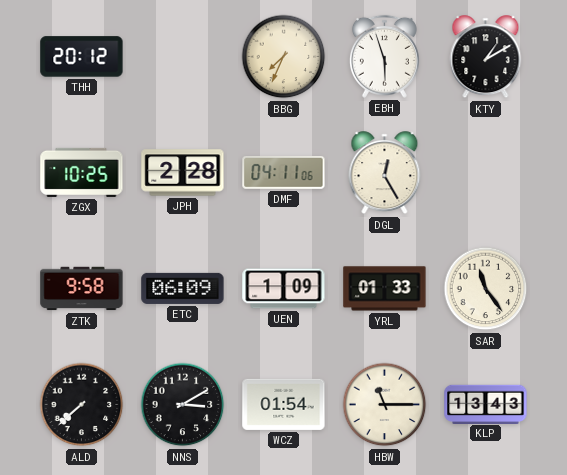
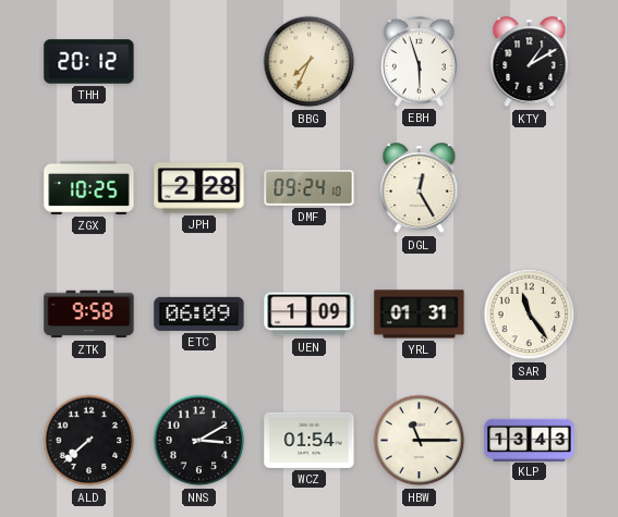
DMF: 04:11 -> 09:24 (310, 188)
YRL: 01:33 -> 01:31 (420, 315)
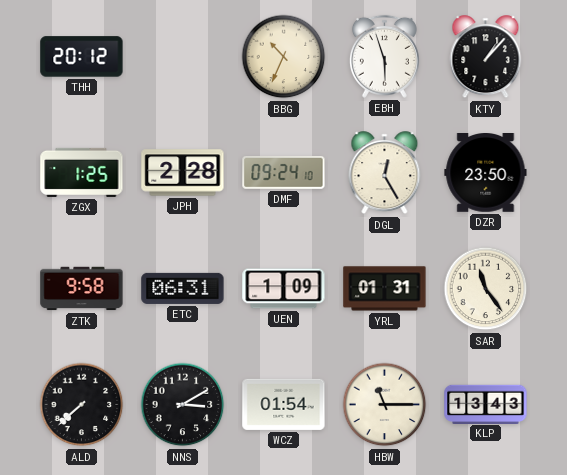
BBG: 7:34 -> 10:34 (284, 57)
KTY: 1:10 -> 1:07 (486, 57)
ZGX: 10:25 -> 1:25 (82, 172)
DZR: none -> 23:50 (486, 173)
ETC: 06:09 -> 06:31 (183, 288)
